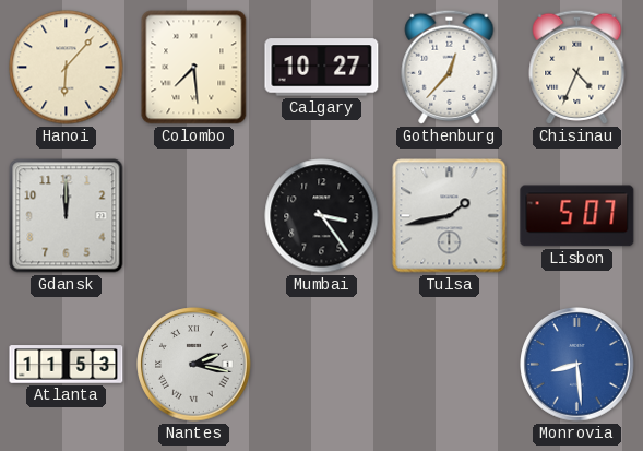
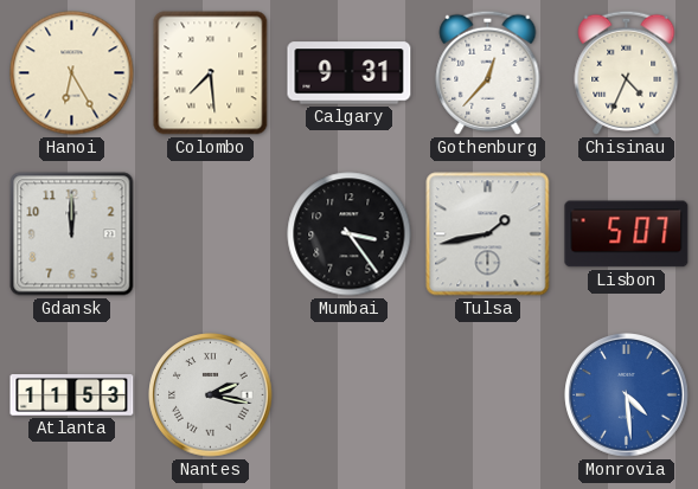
Hanoi: 6:07 -> 6:25 (72, 73)
Calgary: 10:27 -> 9:31 (350, 73)
Monrovia: 8:29 -> 4:29 (627, 395)
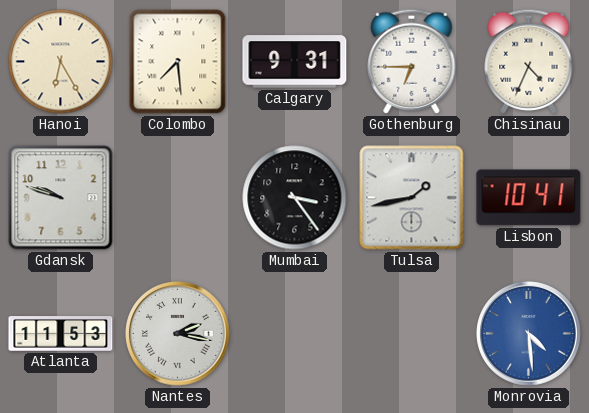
Gothenburg: 12:37 -> 6:45 (412, 61)
Gdansk: 12:00 -> 9:48 (61, 198)
Lisbon: 5:07 -> 10:41 (529, 198)
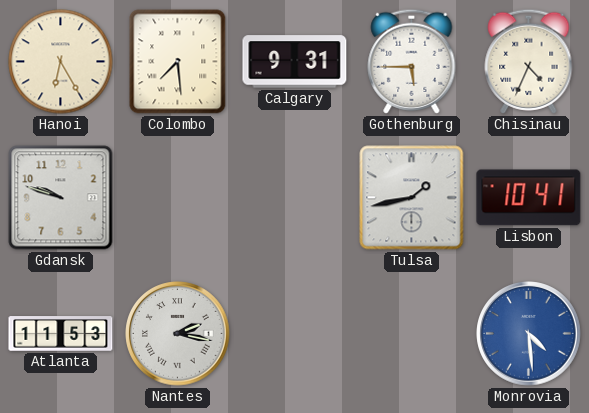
Gothenburg: 6:45 -> 5:45 (412, 61)
Mumbai: 3:24 -> none (295, 198)
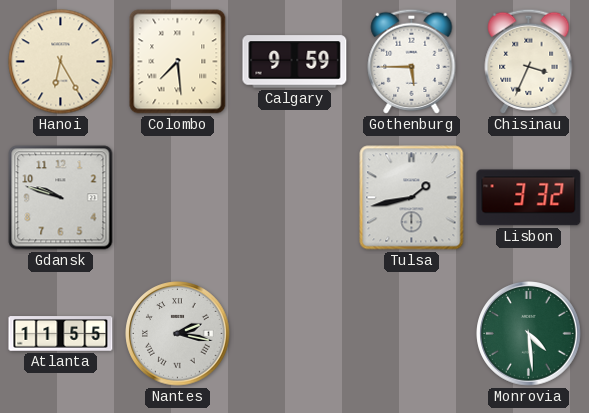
Calgary: 9:31 -> 9:59 (295, 62)
Chisinau: 4:34 -> 3:34 (529, 61)
Lisbon: 10:41 -> 3:32 (529, 198)
Atlanta: 11:53 -> 11:55 (61, 334)
Monrovia dial: blue -> green (529, 334)
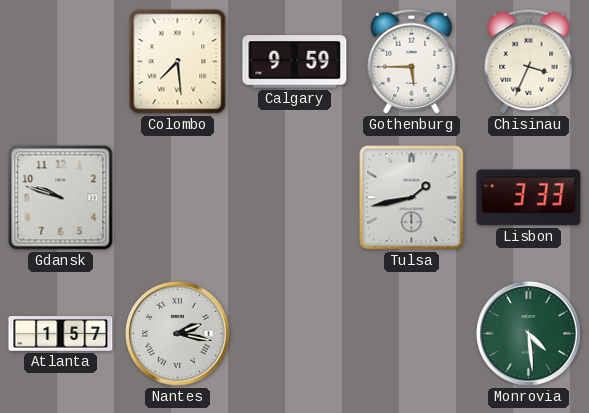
Hanoi: 6:25 -> none (61, 62)
Lisbon: 3:32 -> 3:33 (529, 198)
Atlanta: 11:55 -> 1:57 (61, 334)
